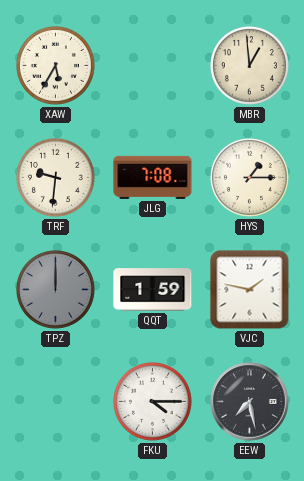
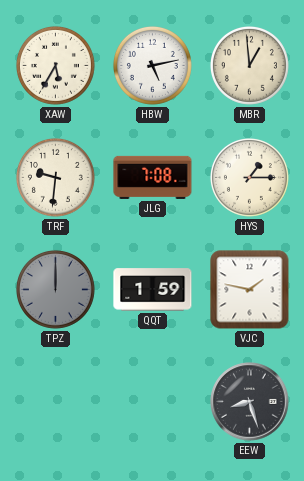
HBW: none -> 5:13 (152, 65)
FKU: 4:15 -> none (152, 401)
EEW: 7:28 -> 8:27 (250, 402)
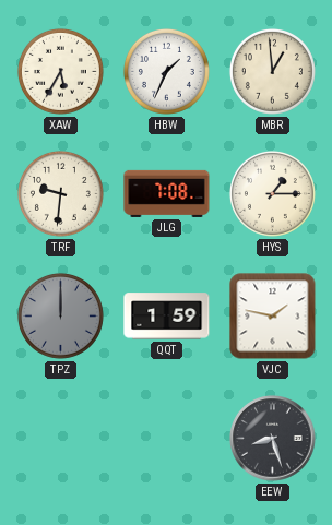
HBW: 5:13 -> 1:34 (166, 71)
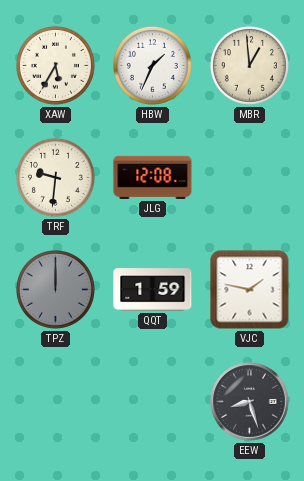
JLG: 7:08 -> 12:08 (153, 177)
HYS: 1:15 -> none (272, 193)
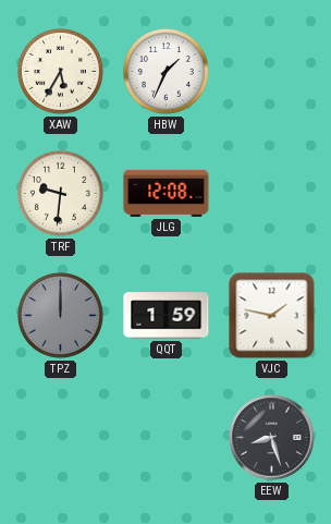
MBR: 12:59 -> none (249, 65)
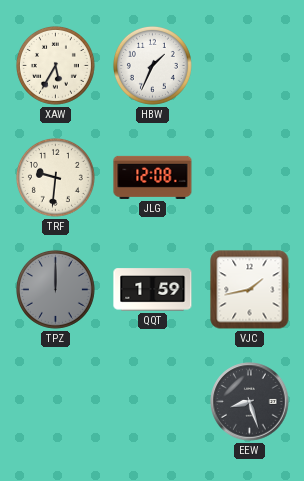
VJC: 1:47 -> 1:43 (250, 290)
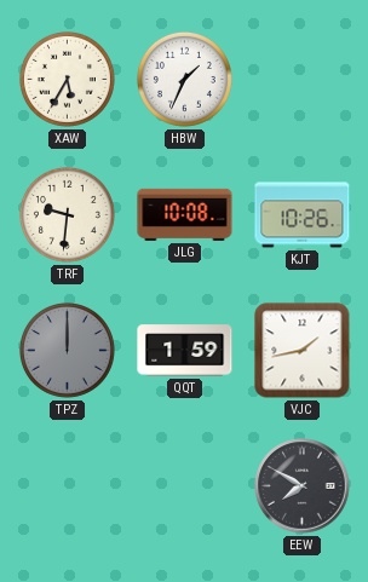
JLG: 12:08 -> 10:08 (185, 214)
KJT: none -> 10:26 (303, 215)
EEW: 8:27 -> 7:50 (303, 486)
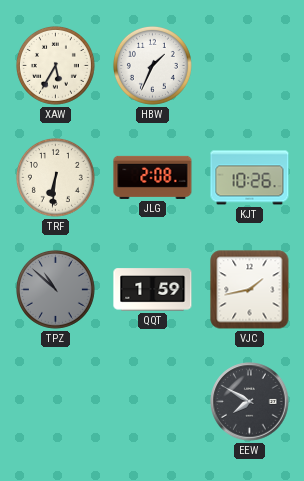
TRF: 9:31 -> 6:31 (55, 177)
JLG: 10:08 -> 2:08 (153, 177)
TPZ: 12:00 -> 10:52 (55, 289)
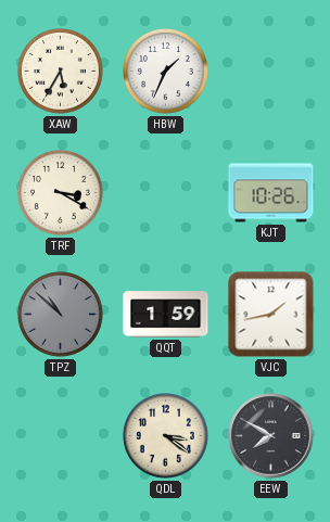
TRF: 6:31 -> 3:20 (60, 192)
JLG: 2:08 -> none (153, 177)
QDL: none -> 3:21 (165, 435)
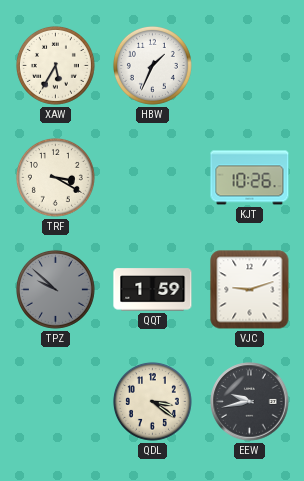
TPZ: 10:52 -> 9:52 (55, 289)
VJC: 1:43 -> 9:12 (250, 290)
EEW: 7:50 -> 9:43 (250, 402)
